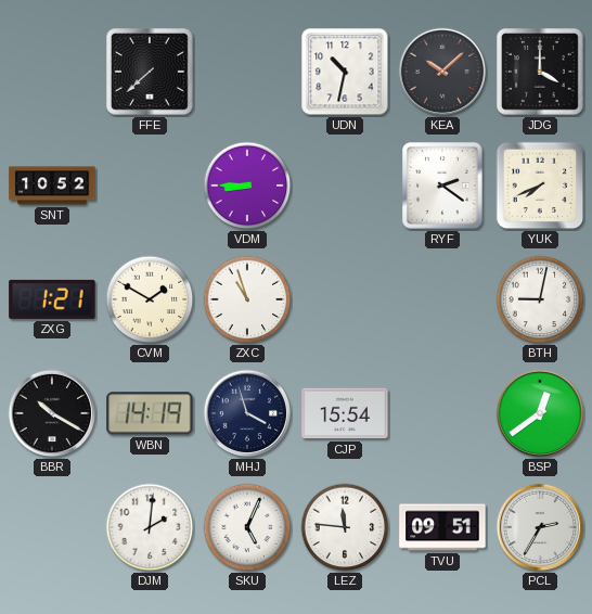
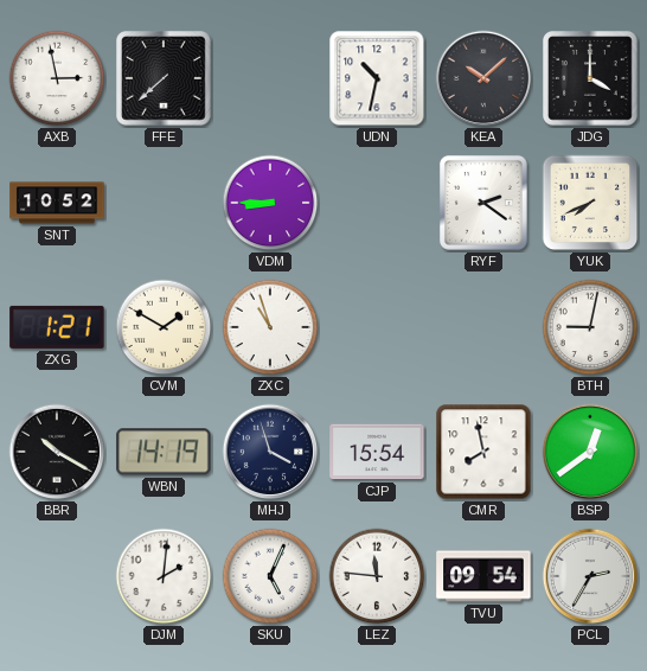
AXB: none -> 2:58 (57, 78)
CMR: none -> 7:58 (483, 452)
TVU: 09:51 -> 09:54 (483, 576)
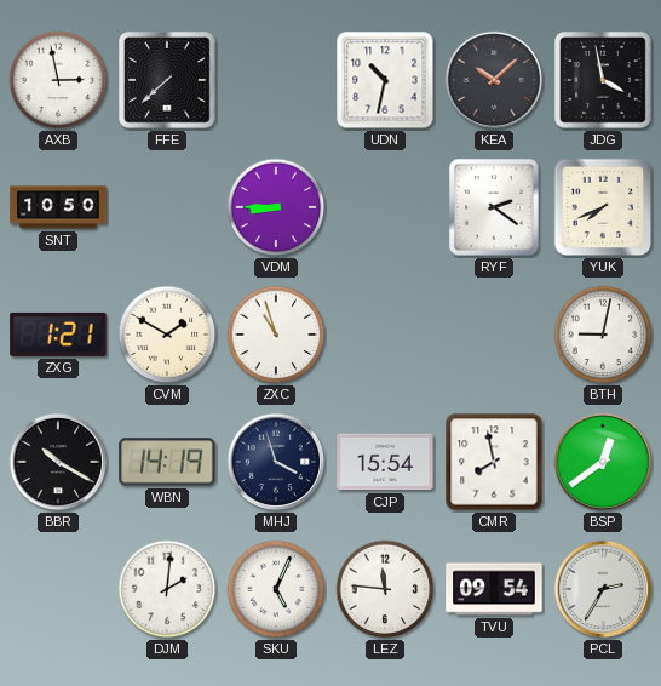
JDG: 4:00 -> 3:58 (604, 81)
SNT: 10:52 -> 10:50 (58, 207)
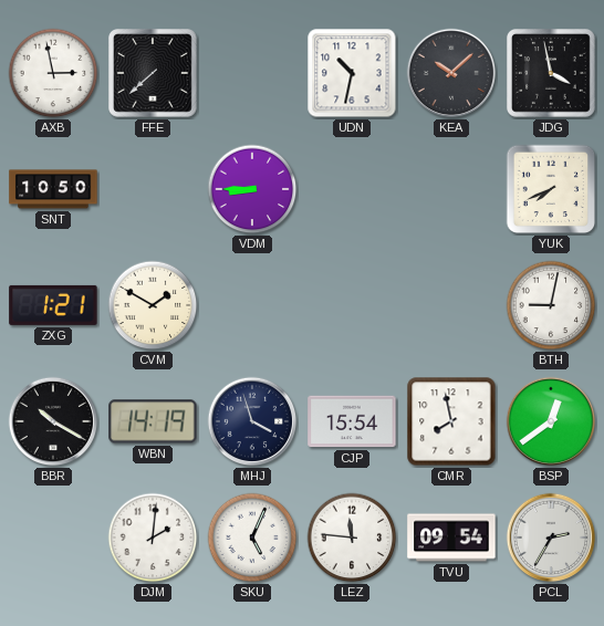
RYF: 2:21 -> none (495, 208)
ZXC: 10:57 -> none (276, 335)
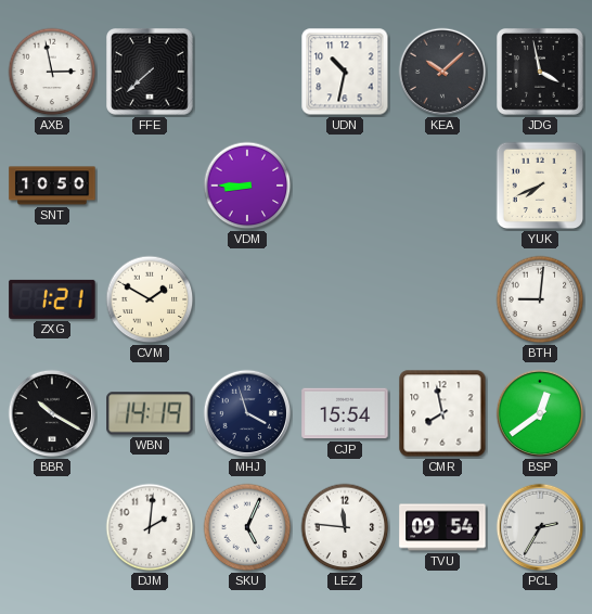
BTH: 9:02 -> 9:01 (540, 299)
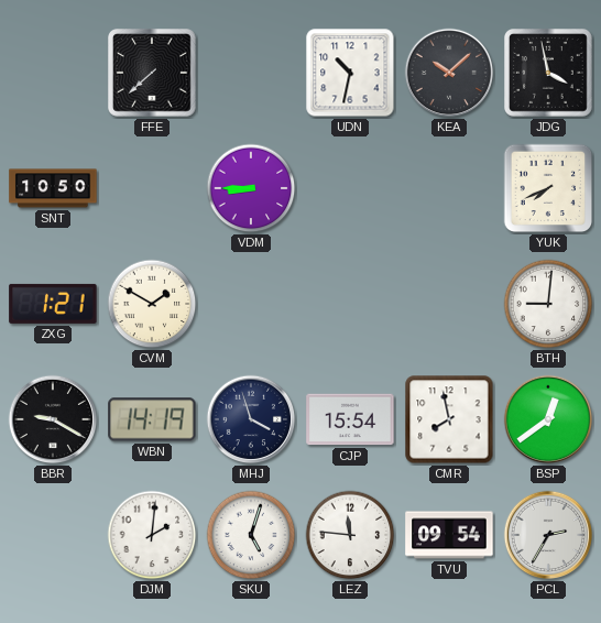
AXB: 2:58 -> none (52, 72)
BBR: 10:20 -> 9:20 (53, 419)
SKU: 5:04 -> 5:03 (251, 535)
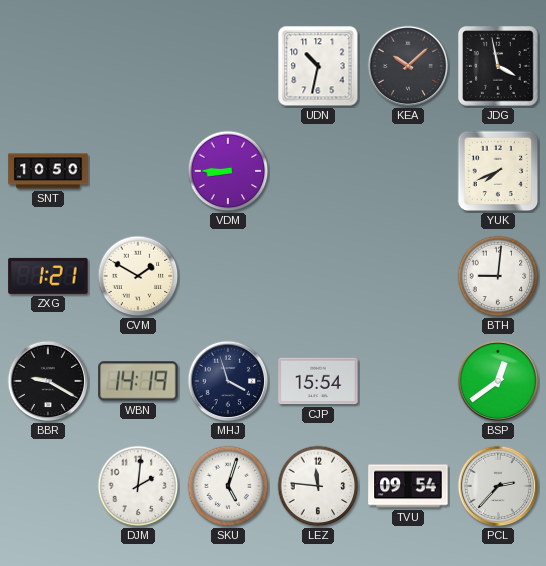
FFE: 7:38 -> none (153, 74)
CMR: 7:58 -> none (449, 419)
PCL: 2:35 -> 2:37 (498, 486)
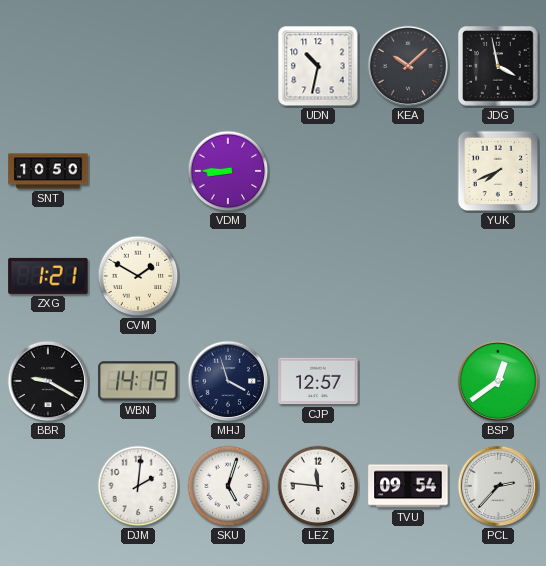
BTH: 9:01 -> none (498, 276)
CJP: 15:54 -> 12:57 (318, 381)
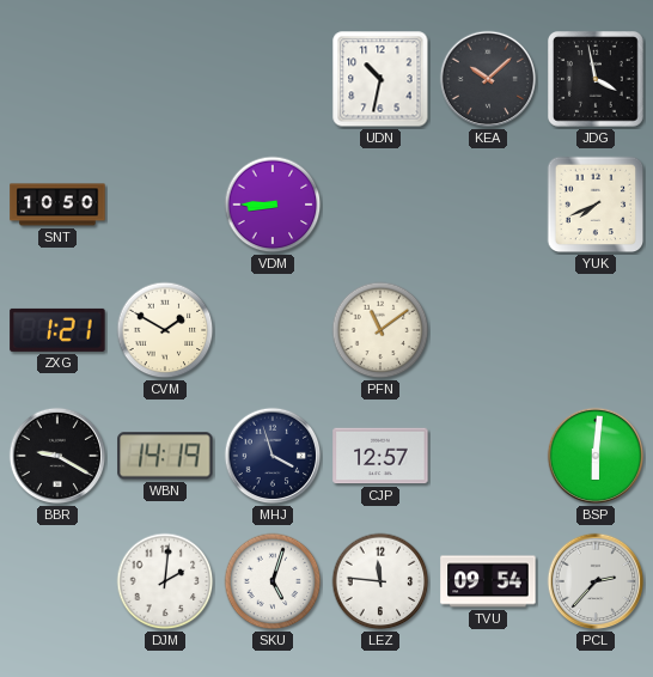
PFN: none -> 11:09 (380, 330)
BSP: 12:39 -> 6:01 (596, 456)
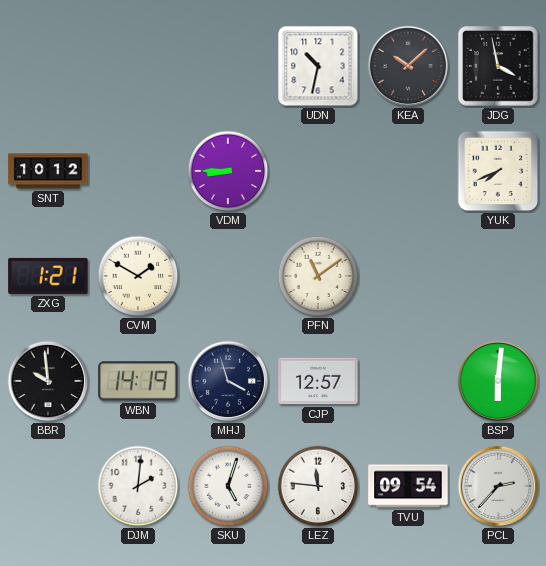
SNT: 10:50 -> 10:12 (48, 171)
BBR: 9:20 -> 9:59 (48, 381)
